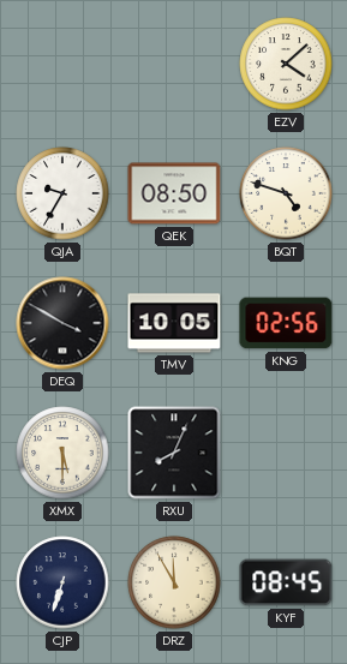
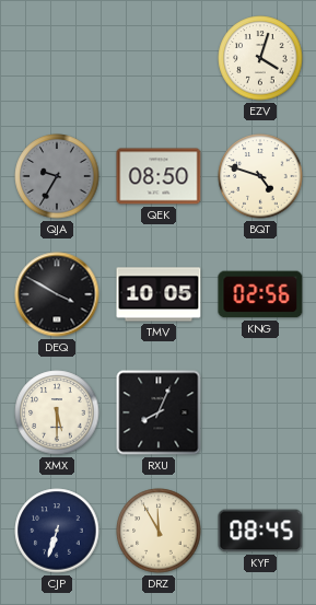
EZV: 4:08 -> 4:03 (260, 58)
QJA dial: white -> grey (57, 176)
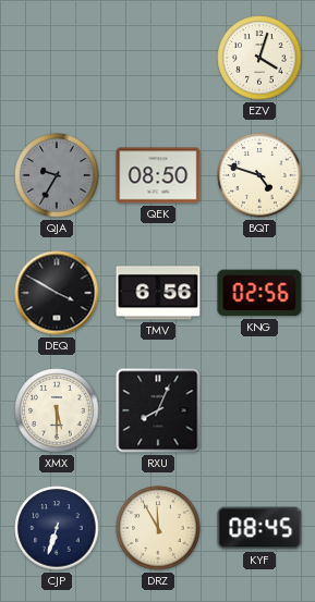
TMV: 10:05 -> 6:56 (158, 293)
